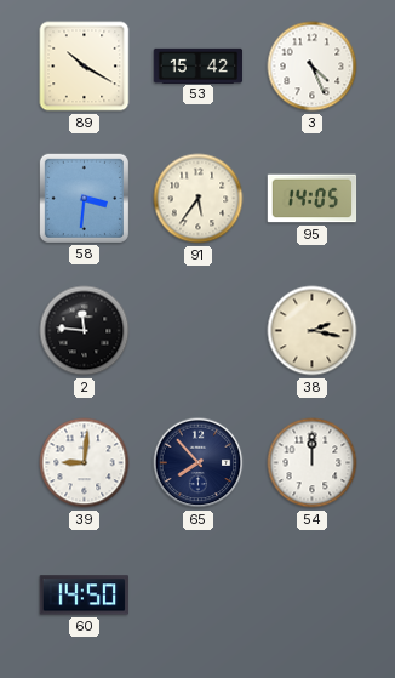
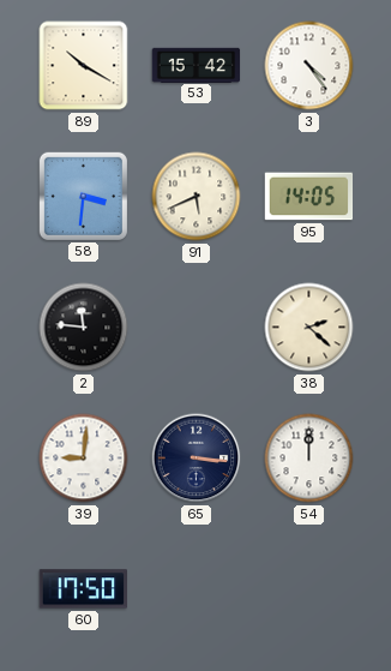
3: 4:26 -> 4:24 (309, 66)
91: 5:36 -> 5:41 (197, 197)
38: 2:17 -> 2:22 (309, 328)
65: 7:53 -> 3:16 (197, 459)
60: 14:50 -> 17:50 (83, 589)
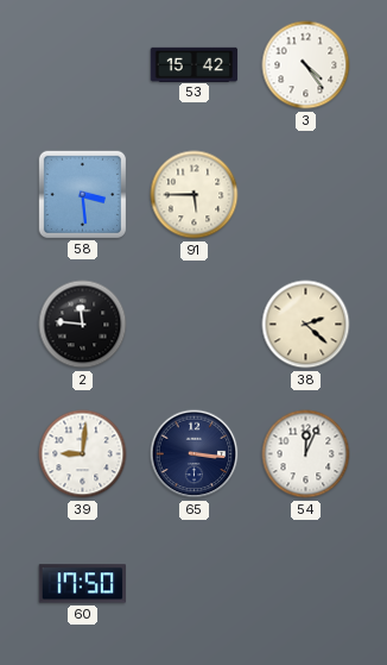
89: 10:20 -> none (84, 66)
58: 3:31 -> 3:29 (82, 194)
91: 5:41 -> 5:45 (195, 195)
95: 14:05 -> none (309, 197)
54: 12:00 -> 12:04 (306, 454)
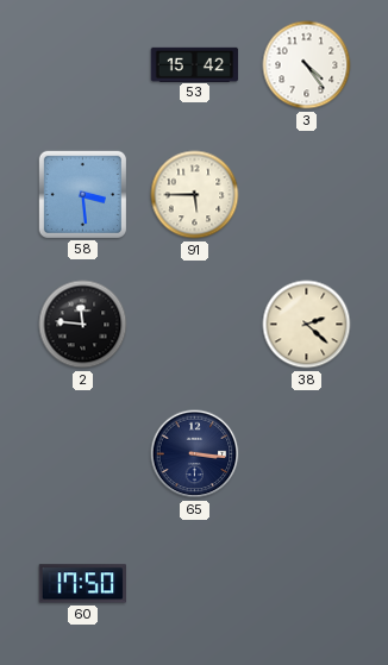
39: 9:01 -> none (83, 454)
54: 12:04 -> none (306, 454)
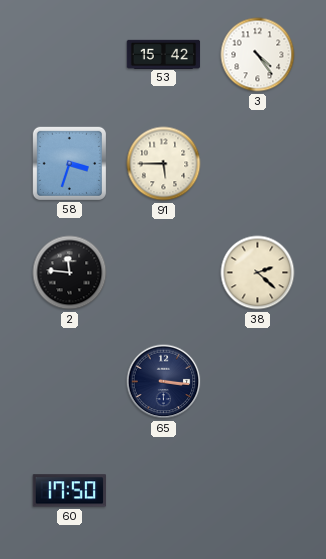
58: 3:29 -> 3:33 (69, 163)
